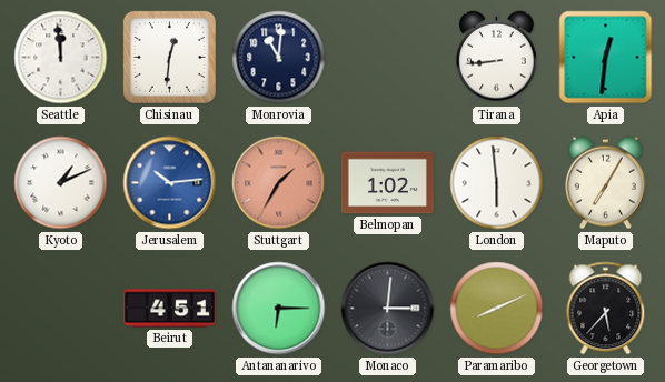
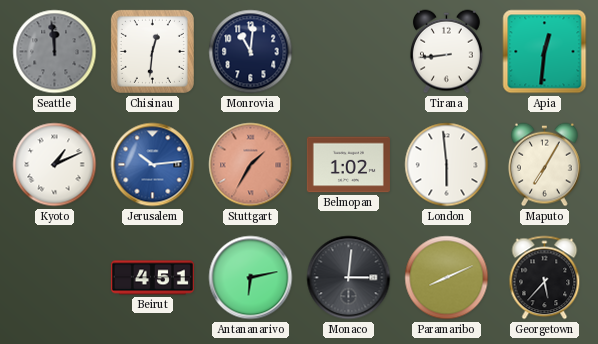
Seattle dial: white -> grey (55, 52)
Antananarivo: 6:15 -> 6:13 (251, 278)
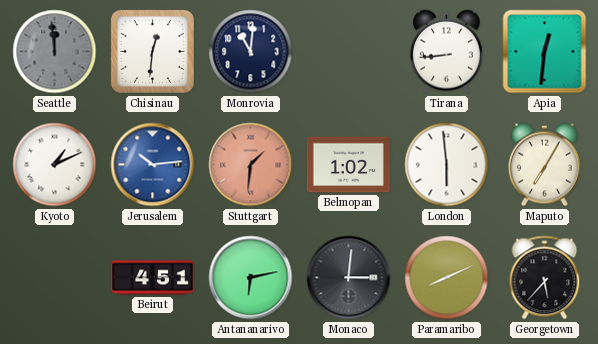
Stuttgart: 1:35 -> 1:31 (251, 165)
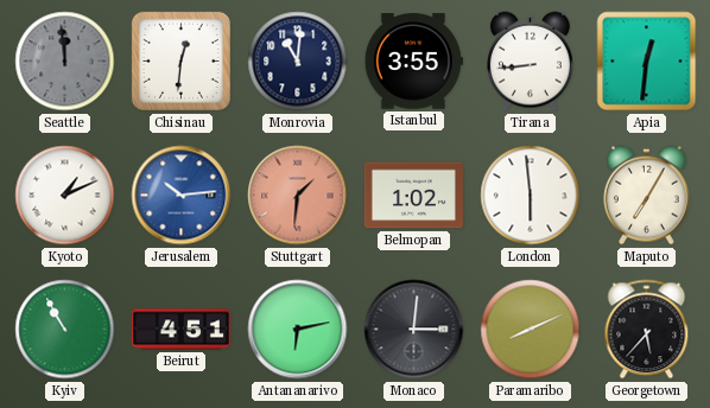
Istanbul: none -> 3:55 (413, 62)
Kyiv: none -> 10:55 (65, 330)
